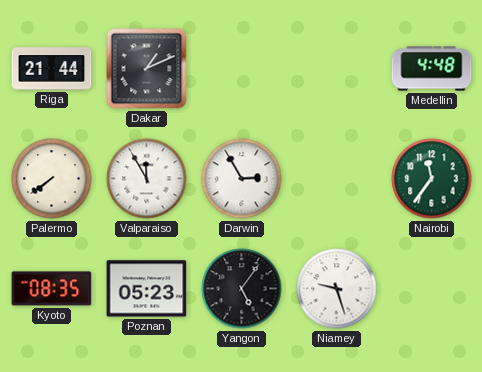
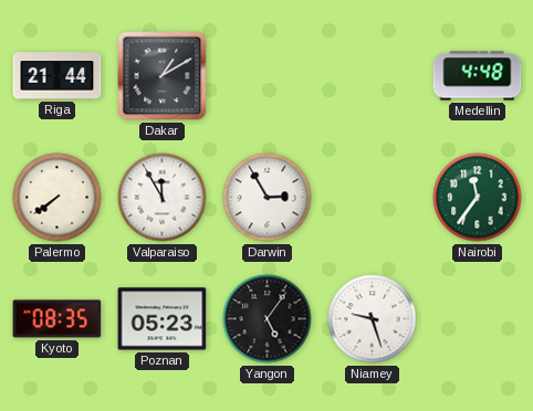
Dakar: 1:11 -> 1:10 (163, 76)
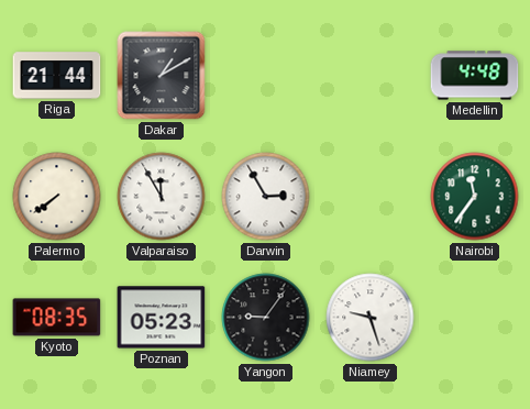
Yangon: 5:06 -> 9:06 (266, 318)
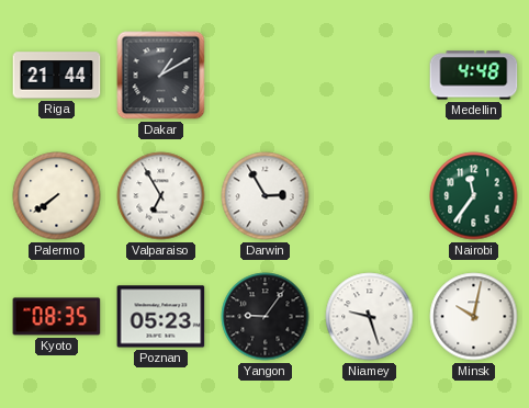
Valparaiso: 11:55 -> 6:55 (161, 196)
Minsk: none -> 10:02 (474, 317)
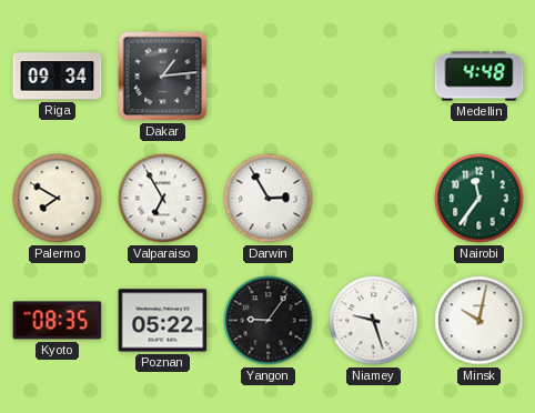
Riga: 21:44 -> 09:34 (58, 77)
Dakar: 1:10 -> 1:14 (163, 77)
Palermo: 7:39 -> 7:50 (58, 199)
Poznan: 05:23 -> 05:22 (163, 321)
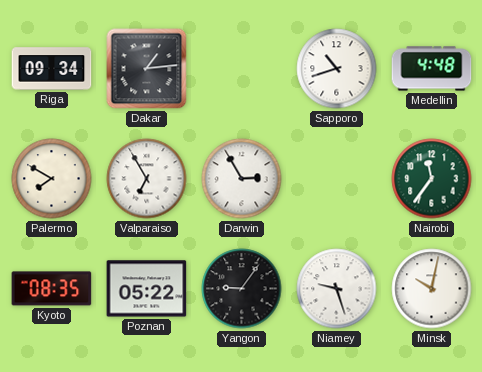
Sapporo: none -> 10:42 (337, 69)
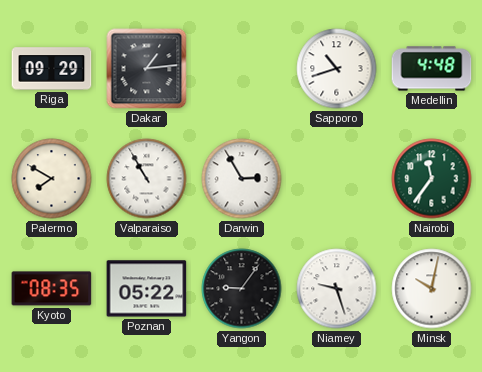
Riga: 09:34 -> 09:29 (52, 69)
Valparaiso: 6:55 -> 10:55 (147, 179)
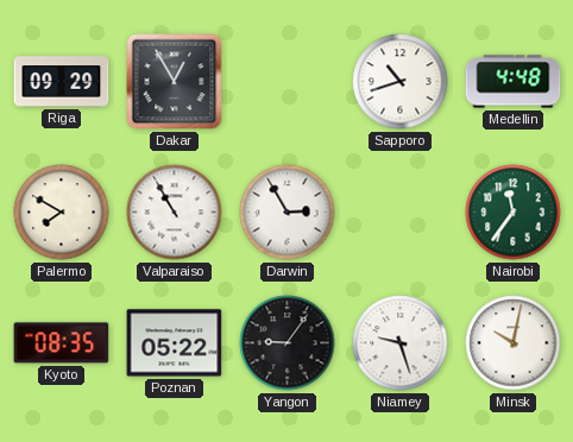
Dakar: 1:14 -> 12:55 (175, 82)
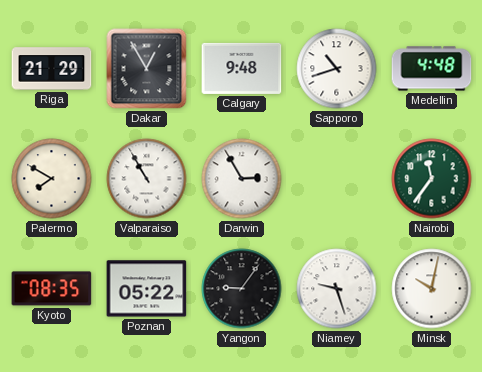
Riga: 09:29 -> 21:29 (52, 69)
Calgary: none -> 9:48 (242, 68)
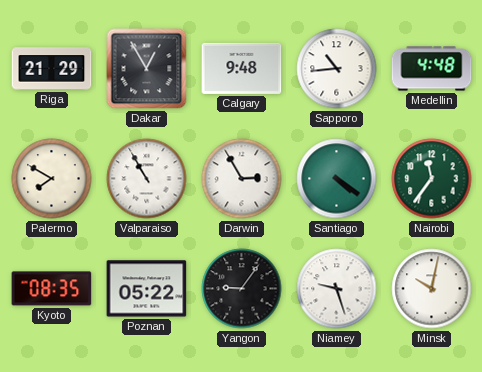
Sapporo: 10:42 -> 10:44 (337, 69)
Santiago: none -> 4:21 (337, 179)
